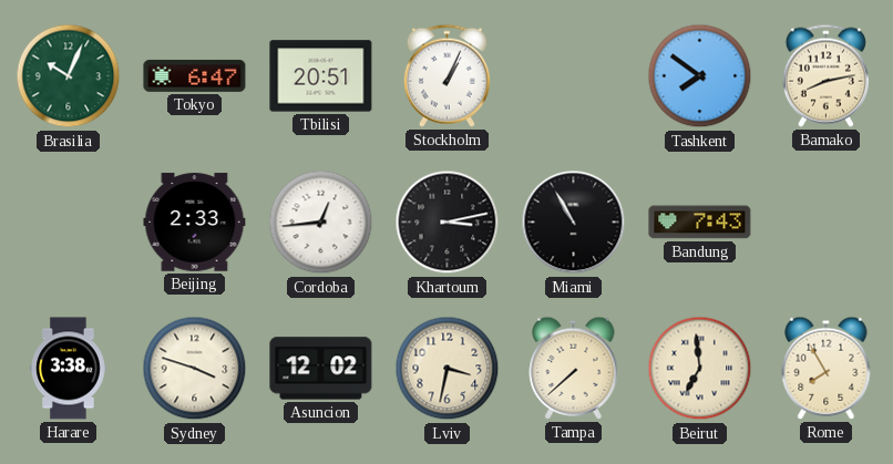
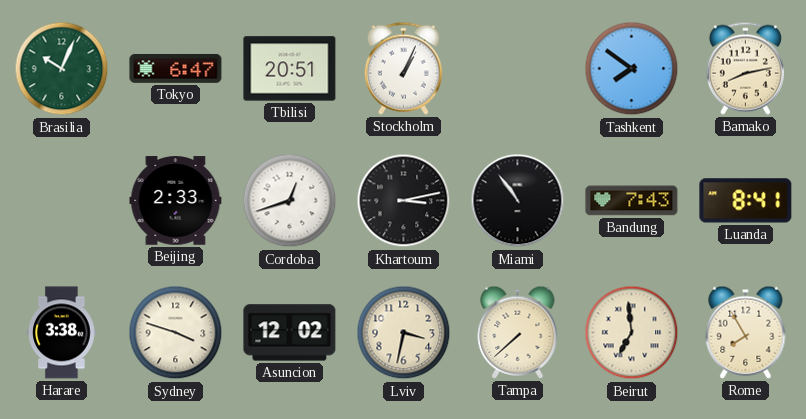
Cordoba: 12:44 -> 12:42 (290, 201)
Miami: 10:55 -> 10:54 (518, 201)
Luanda: none -> 8:41 (746, 201)
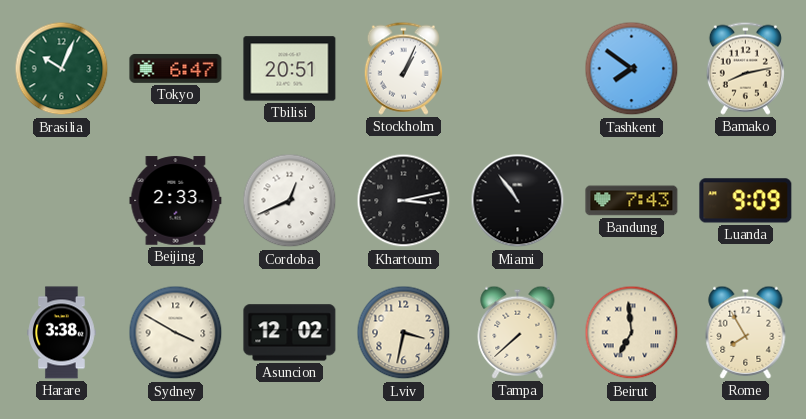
Cordoba: 12:42 -> 12:41 (290, 201)
Luanda: 8:41 -> 9:09 (746, 201)
Sydney: 3:48 -> 3:50 (176, 333)
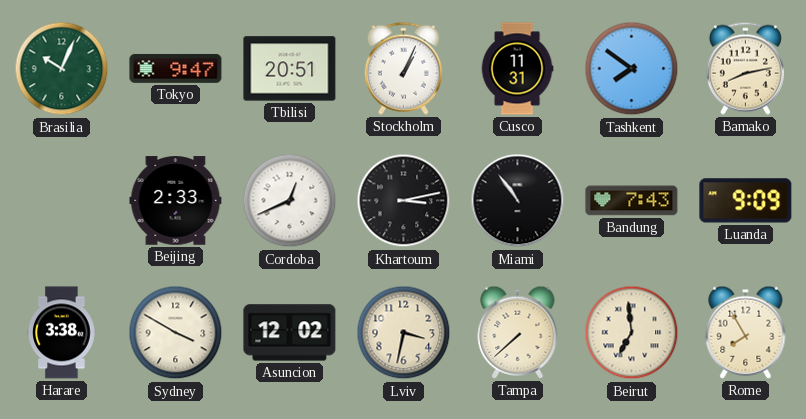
Tokyo: 6:47 -> 9:47 (176, 68)
Cusco: none -> 11:31 (517, 69)
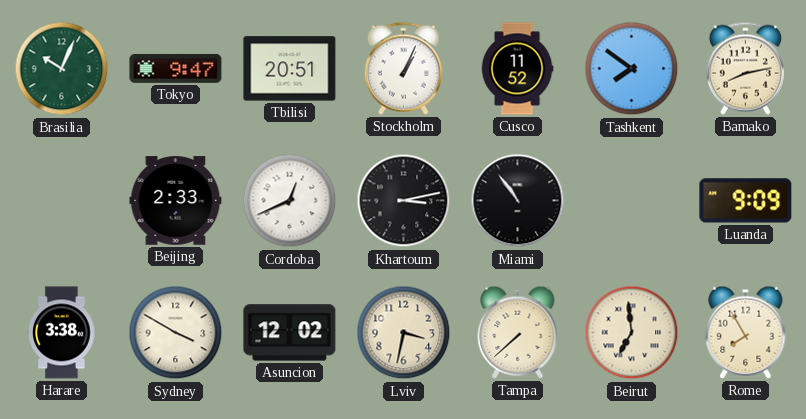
Cusco: 11:31 -> 11:52 (517, 69)
Bandung: 7:43 -> none (632, 201)
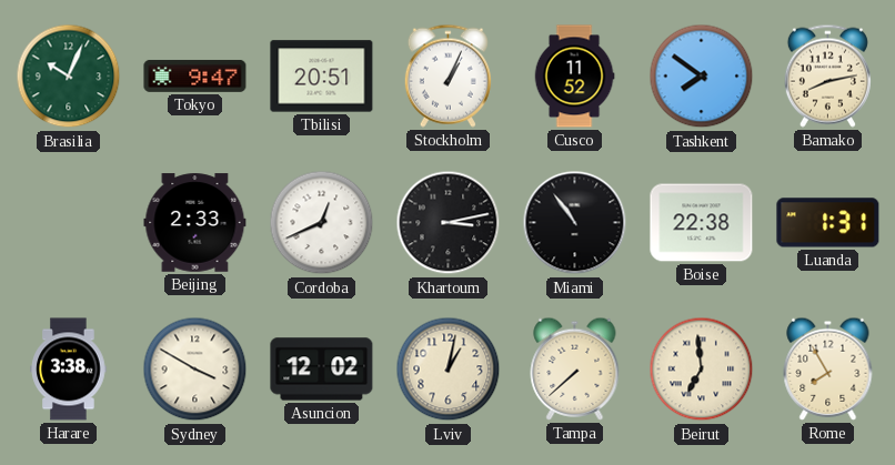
Boise: none -> 22:38 (702, 223)
Luanda: 9:09 -> 1:31 (828, 223)
Lviv: 3:32 -> 1:02 (449, 370)
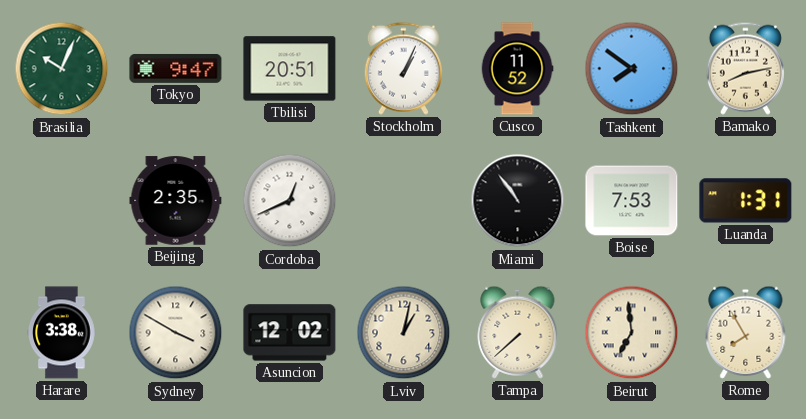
Beijing: 2:33 -> 2:35 (176, 201)
Khartoum: 3:13 -> none (449, 223)
Boise: 22:38 -> 7:53 (632, 201)
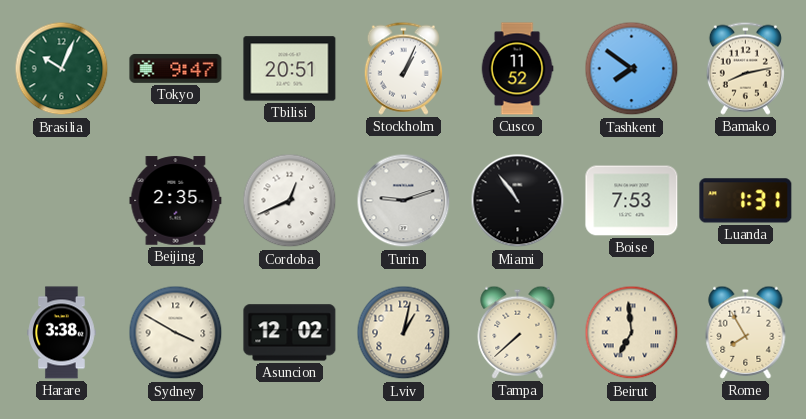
Turin: none -> 9:12 (404, 201)
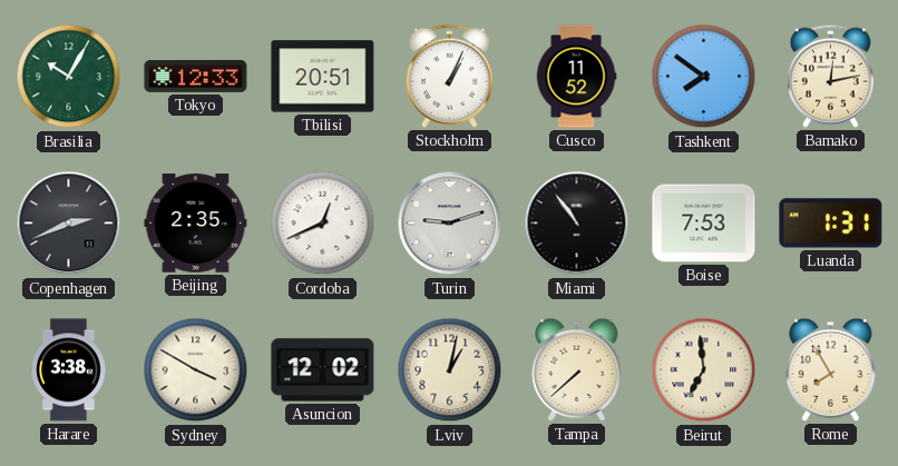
Brasilia: 10:04 -> 10:05 (69, 77)
Tokyo: 9:47 -> 12:33 (196, 76)
Bamako: 8:13 -> 12:13 (830, 76)
Copenhagen: none -> 2:41 (69, 224)
